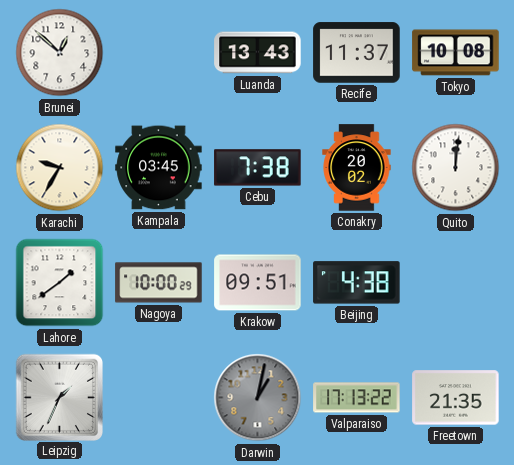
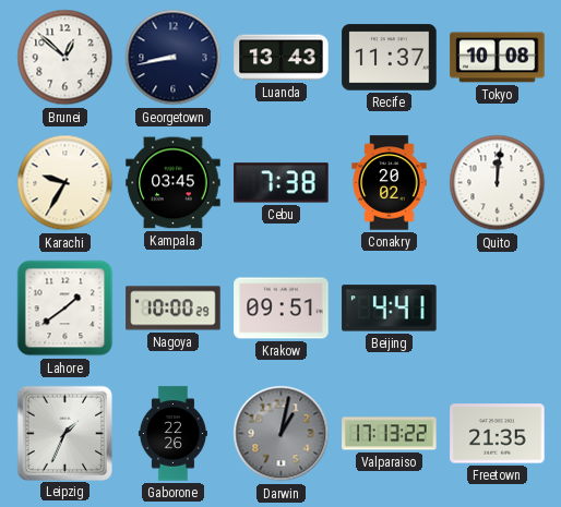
Georgetown: none -> 8:43 (174, 58)
Beijing: 4:38 -> 4:41 (390, 309)
Gaborone: none -> 22:26 (172, 434)
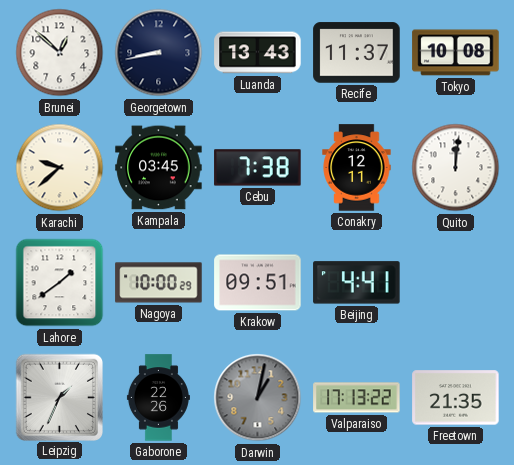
Karachi: 9:35 -> 9:38 (60, 168)
Conakry: 20:02 -> 12:11 (357, 168)
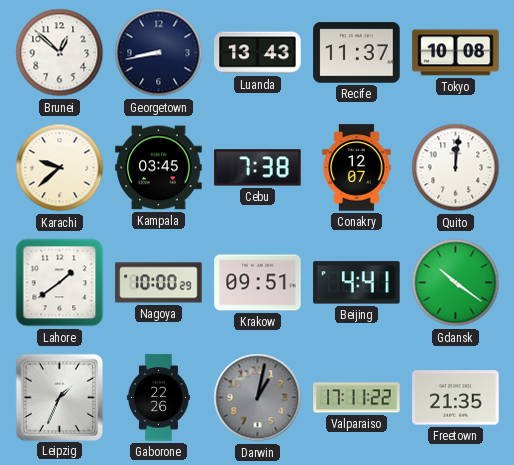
Conakry: 12:11 -> 12:07 (357, 168)
Gdansk: none -> 10:21 (456, 283)
Valparaiso: 17:13 -> 17:11 (357, 398)
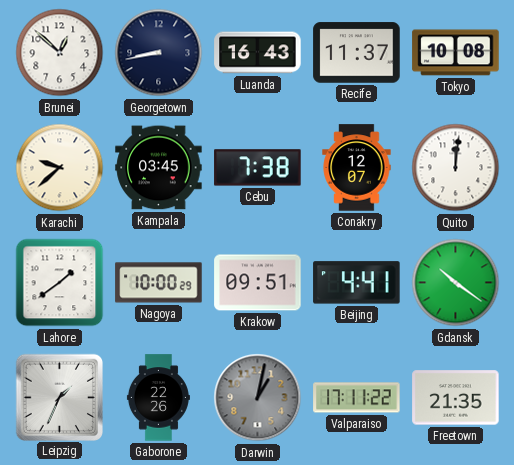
Luanda: 13:43 -> 16:43 (258, 53)
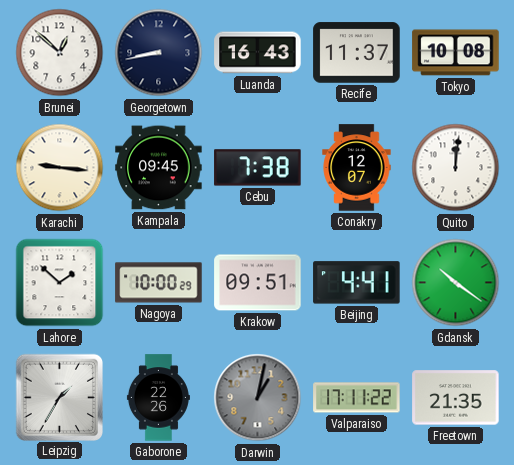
Karachi: 9:38 -> 9:16 (60, 168)
Kampala: 03:45 -> 09:45 (159, 168)
Lahore: 1:39 -> 1:52 (60, 283)
Leipzig: 1:34 -> 1:35 (59, 397)
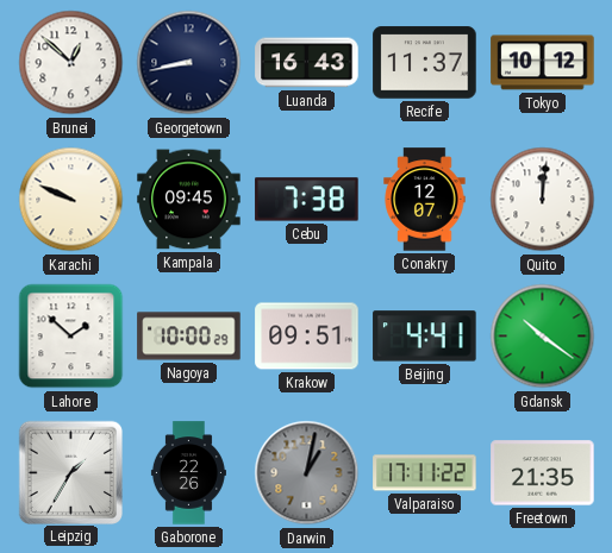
Tokyo: 10:08 -> 10:12 (543, 63)
Karachi: 9:16 -> 9:49 (71, 200)
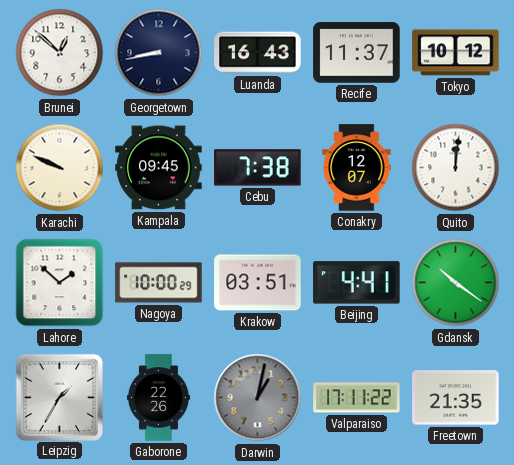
Krakow: 09:51 -> 03:51 (258, 283)
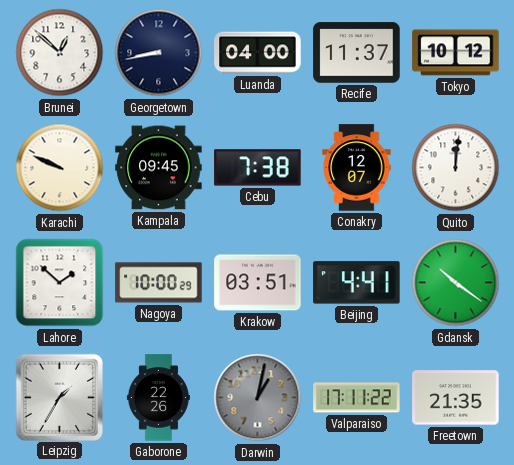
Luanda: 16:43 -> 04:00 (258, 53)
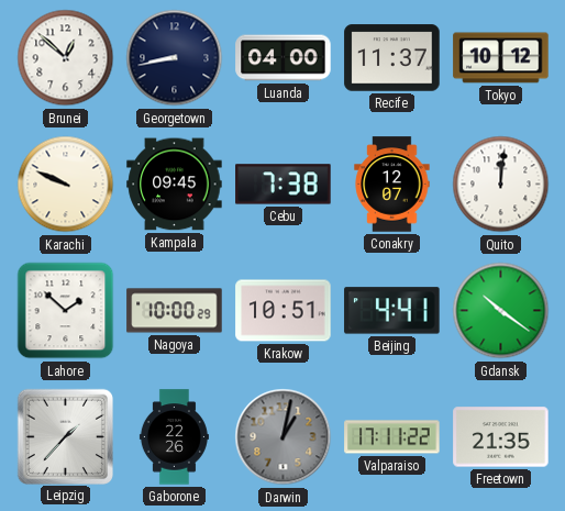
Krakow: 03:51 -> 10:51 (284, 311)
Leipzig: 1:35 -> 1:37 (65, 436)
